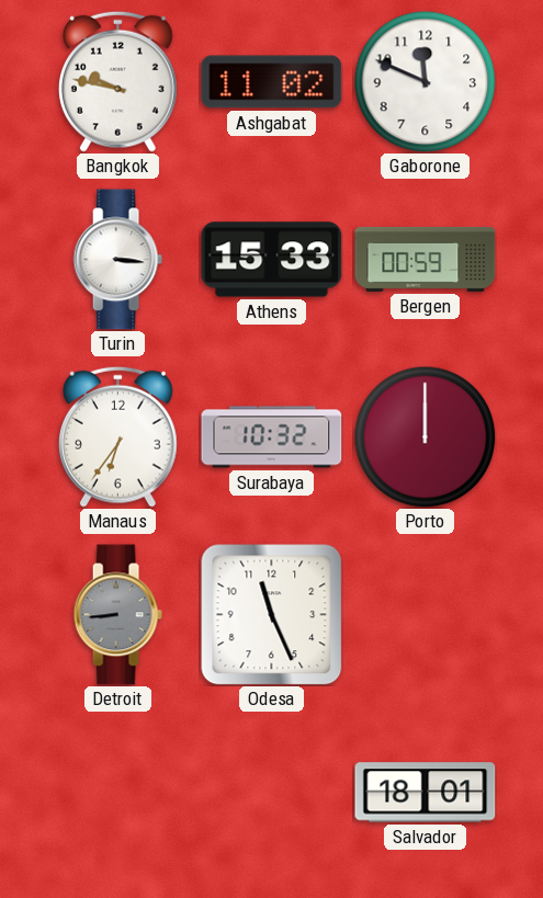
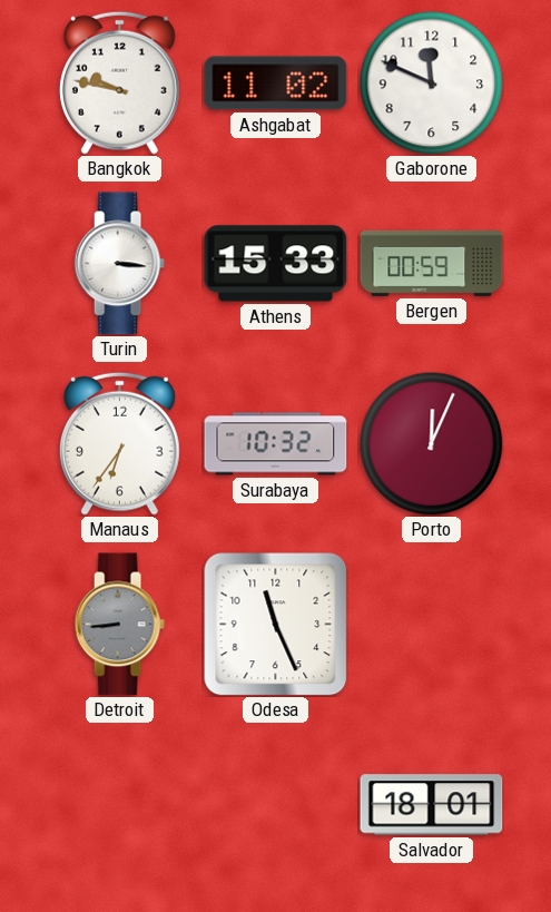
Porto: 12:00 -> 12:04 (431, 443)
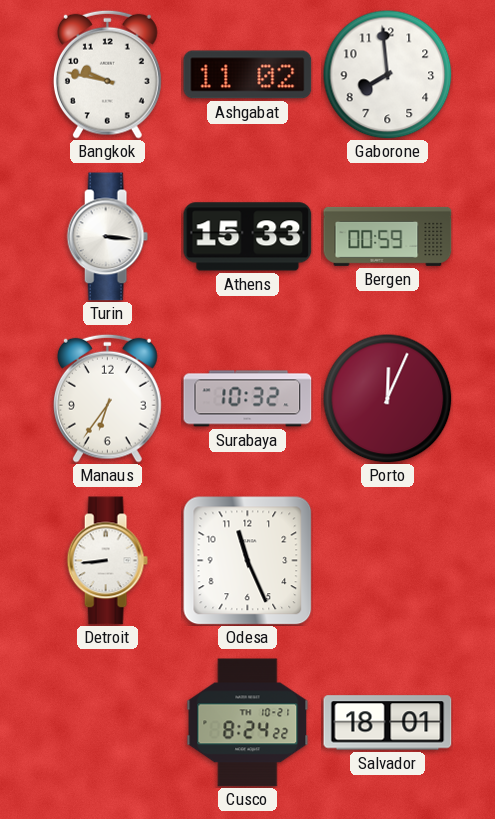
Gaborone: 11:49 -> 7:59 (387, 74)
Detroit dial: grey -> white (107, 561)
Cusco: none -> 8:24 (248, 723)
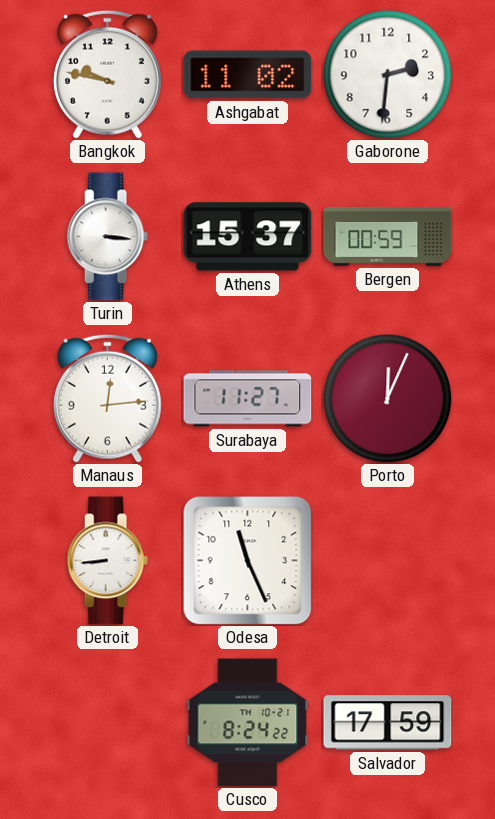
Gaborone: 7:59 -> 2:31 (387, 74)
Athens: 15:33 -> 15:37 (248, 237)
Manaus: 6:36 -> 12:14 (107, 398)
Surabaya: 10:32 -> 11:27 (248, 399)
Salvador: 18:01 -> 17:59 (388, 723)
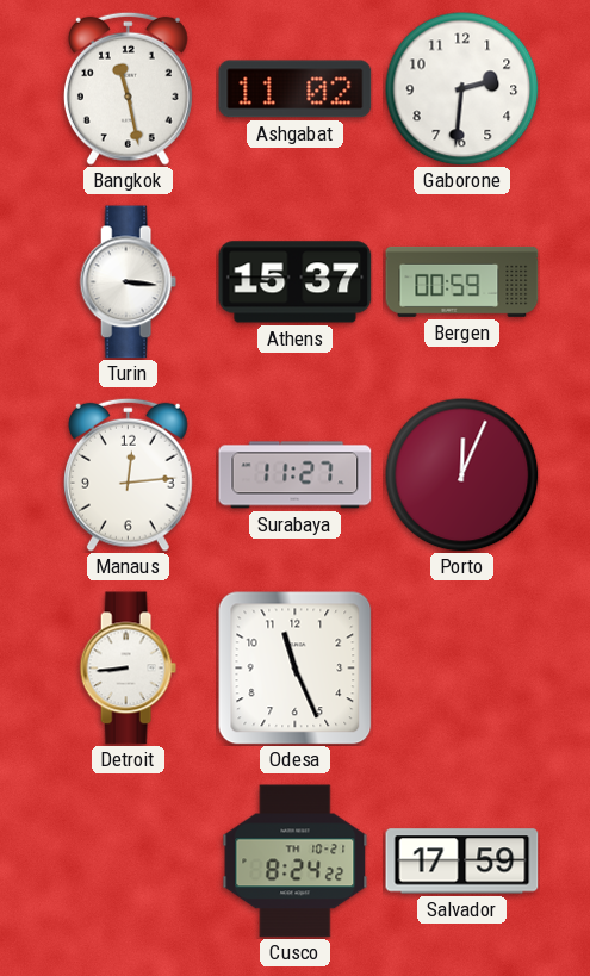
Bangkok: 9:47 -> 11:28 (128, 88)
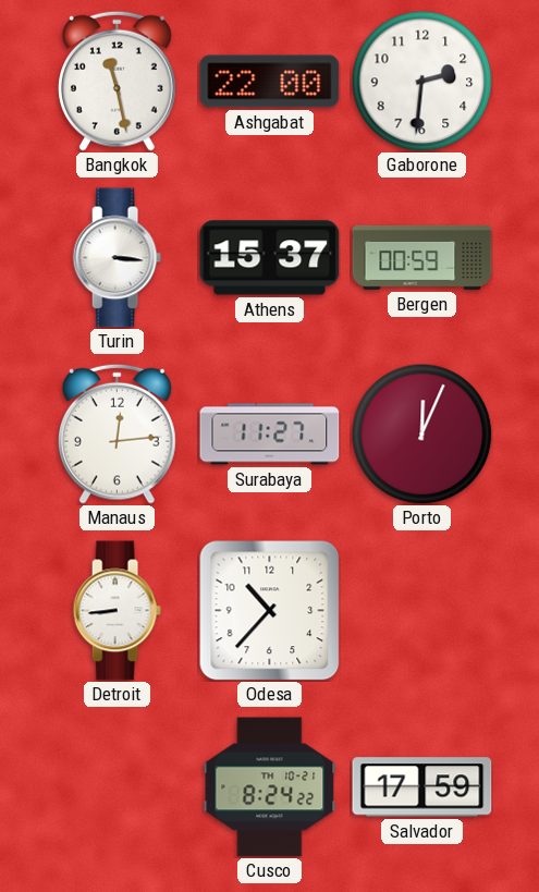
Ashgabat: 11:02 -> 22:00 (270, 82)
Odesa: 11:26 -> 10:37 (270, 611)
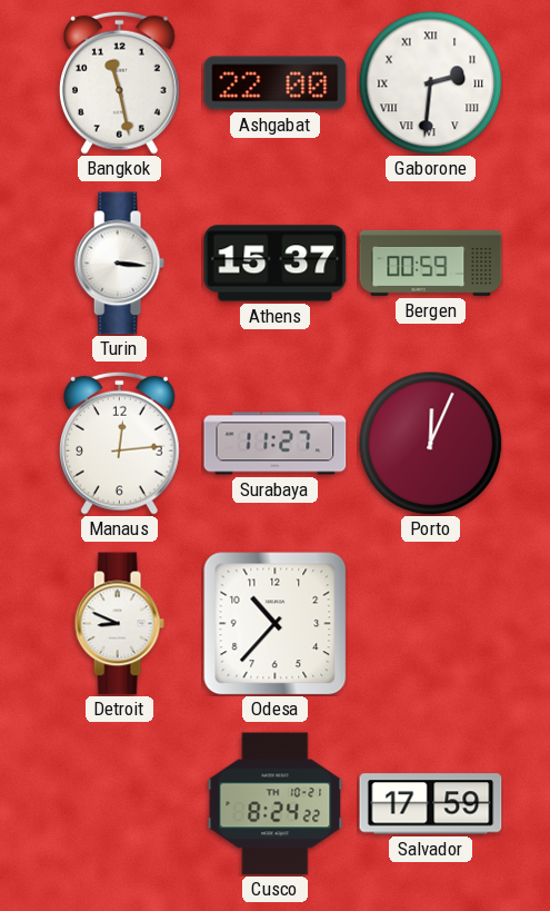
Gaborone numerals: Arabic -> Roman (430, 82)
Detroit: 8:44 -> 8:49 (119, 624)
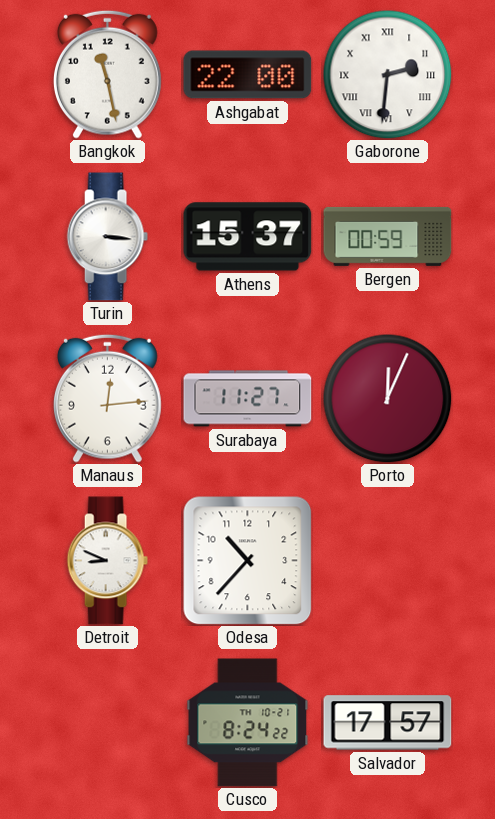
Salvador: 17:59 -> 17:57 (388, 723)
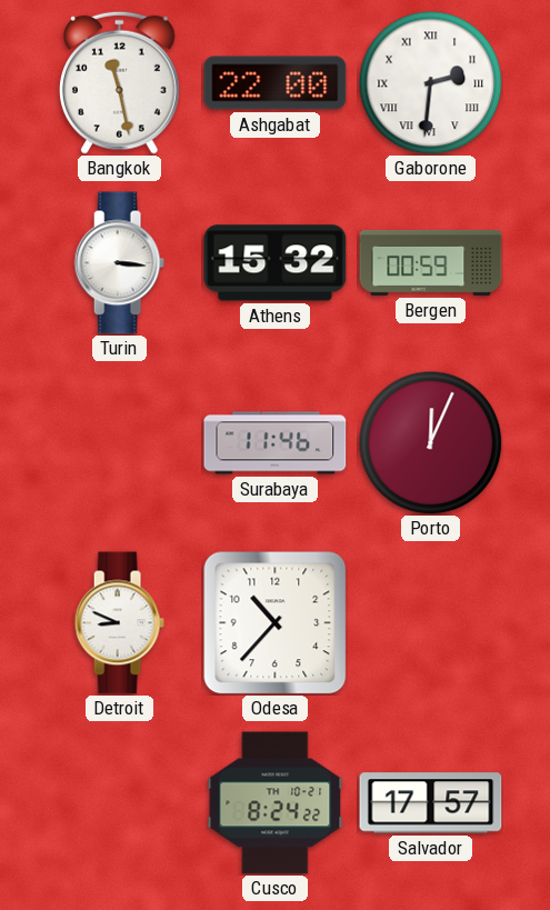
Athens: 15:37 -> 15:32 (276, 263)
Manaus: 12:14 -> none (107, 398)
Surabaya: 11:27 -> 11:46 (276, 443)
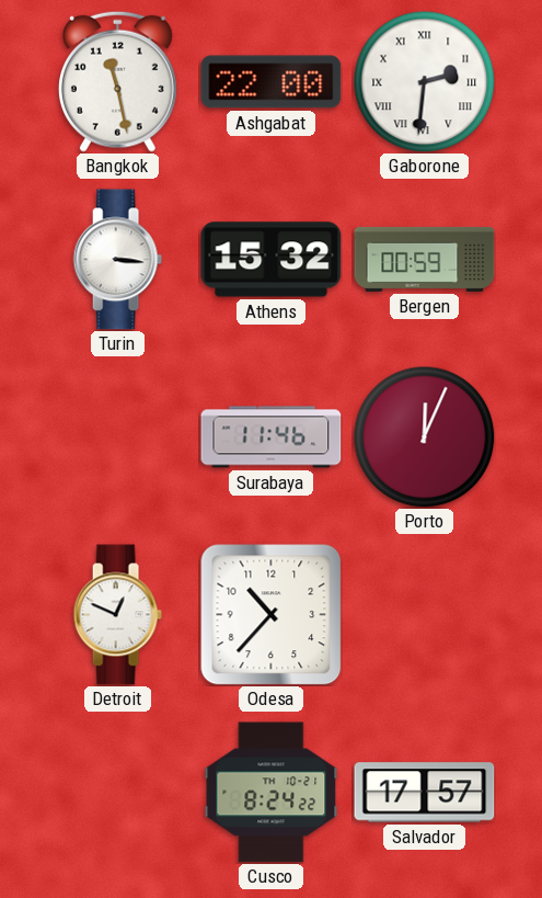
Detroit: 8:49 -> 12:49 (117, 615)
